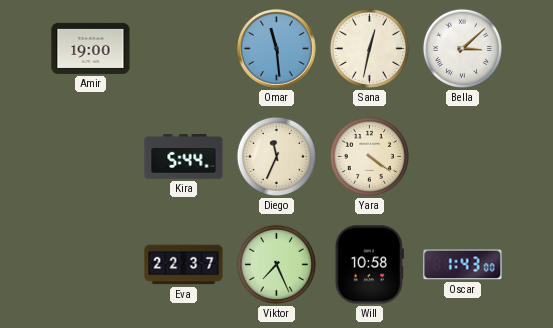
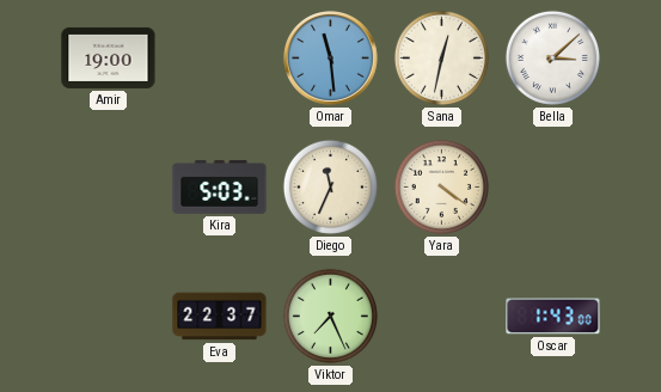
Kira: 5:44 -> 5:03 (220, 188)
Will: 10:58 -> none (369, 265)
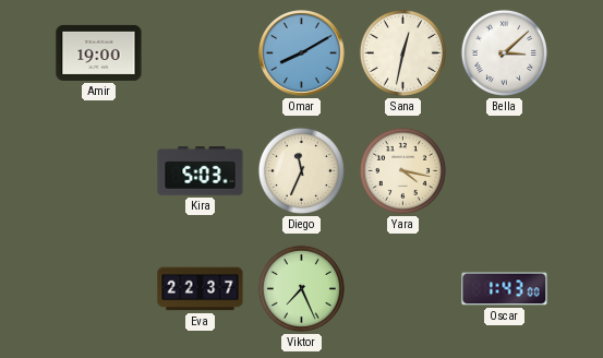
Omar: 11:29 -> 8:10 (302, 53)
Yara: 4:21 -> 4:17 (402, 170)
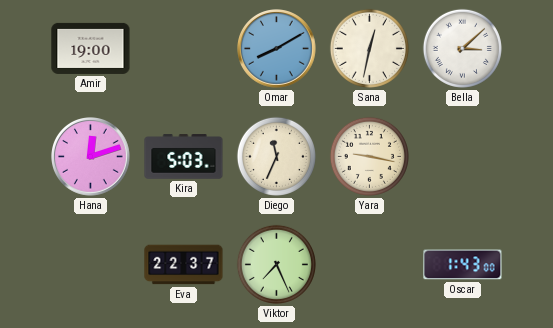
Hana: none -> 12:12 (91, 157)
Yara: 4:17 -> 9:17 (369, 156)
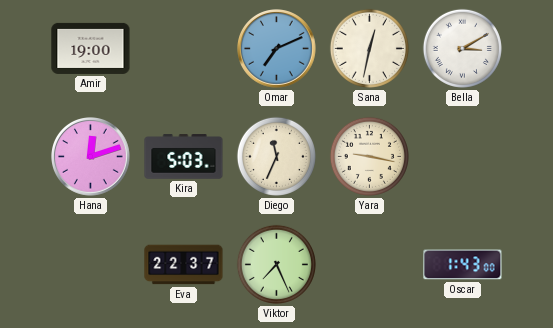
Omar: 8:10 -> 7:11 (277, 49)
Bella: 3:08 -> 3:10 (462, 48)
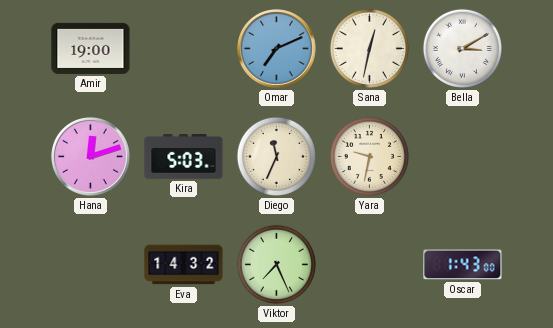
Yara: 9:17 -> 9:32 (369, 156)
Eva: 22:37 -> 14:32 (184, 265)
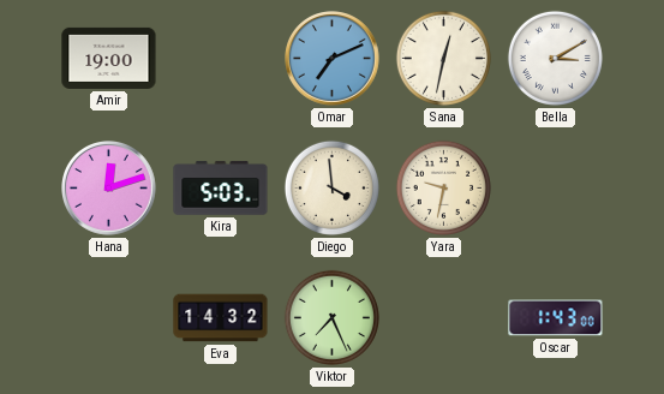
Diego: 11:34 -> 3:59 (331, 187)
